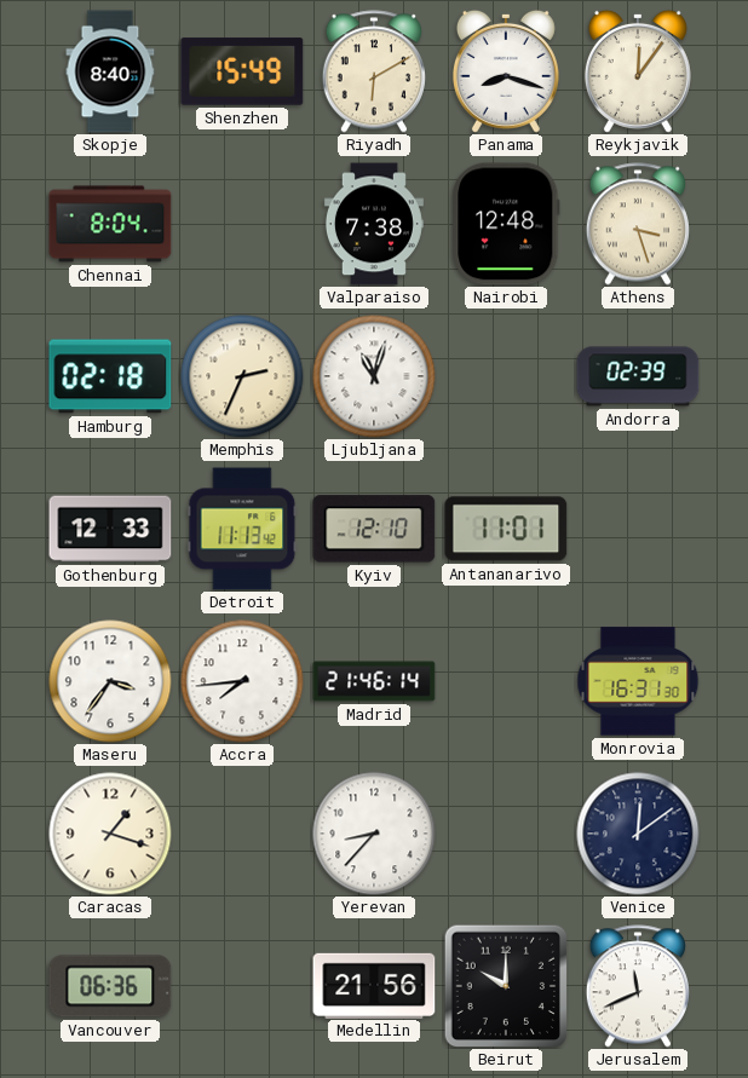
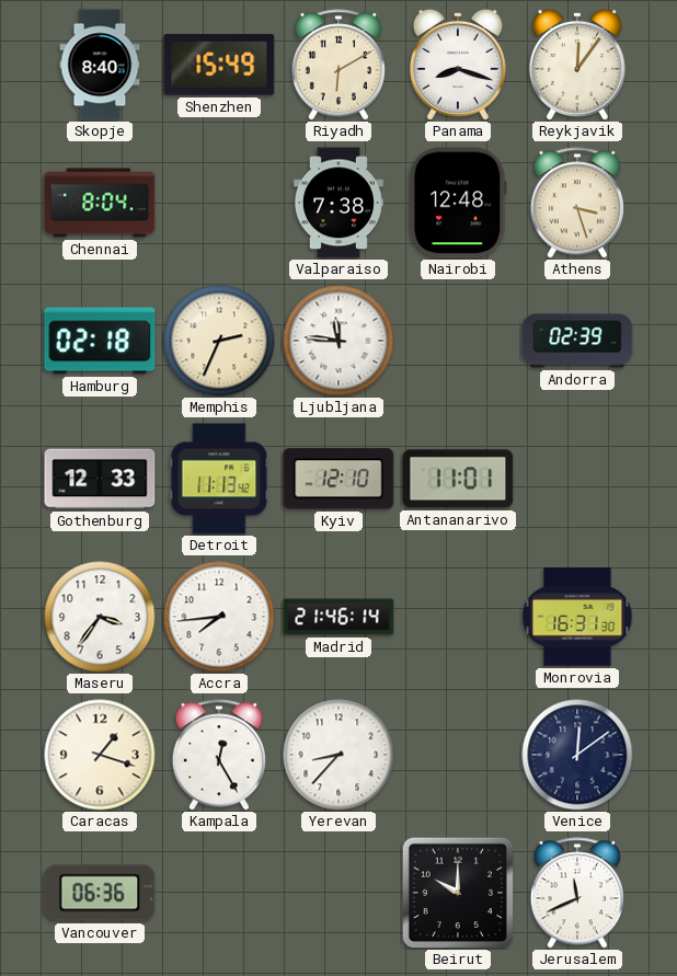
Ljubljana: 11:03 -> 11:46 (338, 341)
Kampala: none -> 12:25 (219, 755)
Medellin: 21:56 -> none (374, 985)
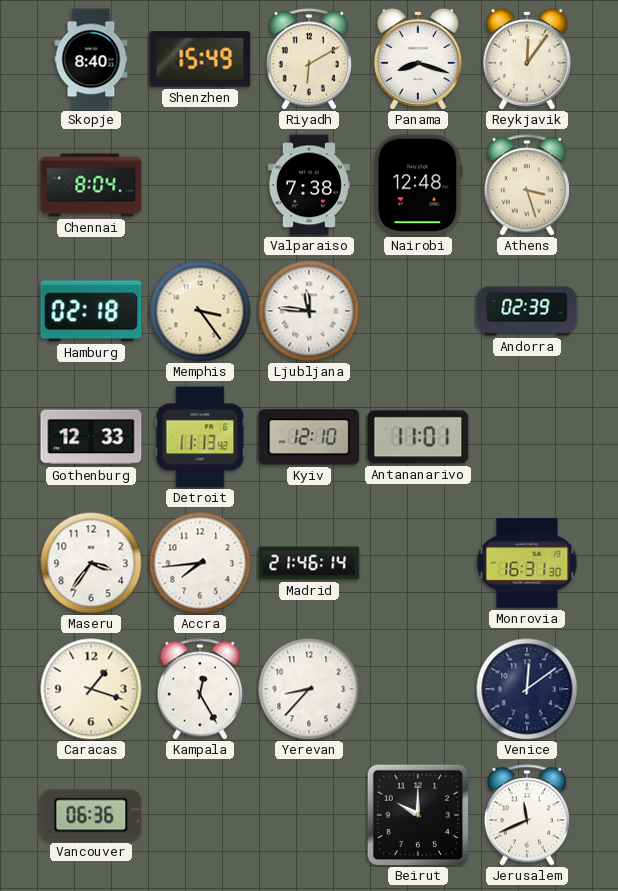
Memphis: 2:34 -> 3:24 (200, 311)
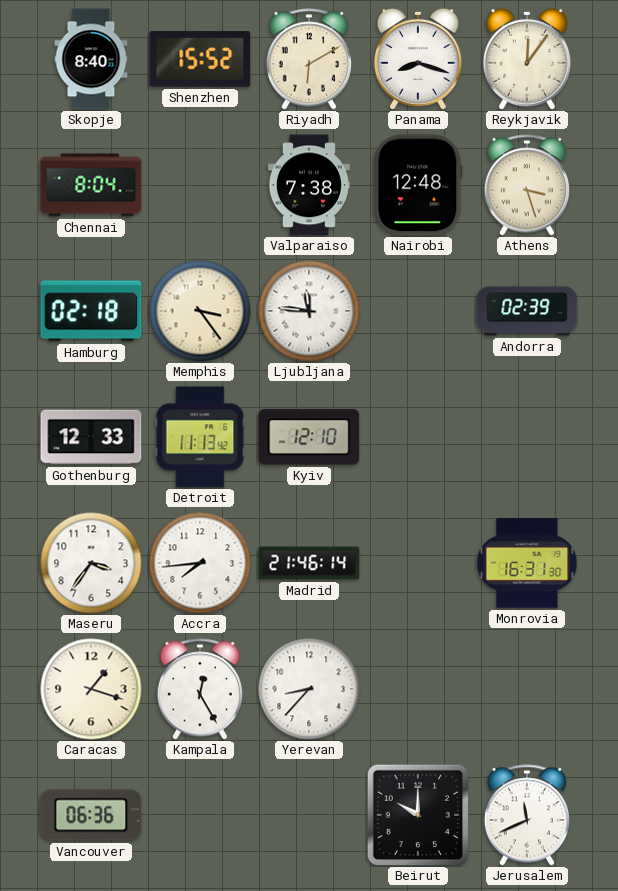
Shenzhen: 15:49 -> 15:52 (200, 59)
Antananarivo: 11:01 -> none (418, 437)
Venice: 12:09 -> none (527, 689)
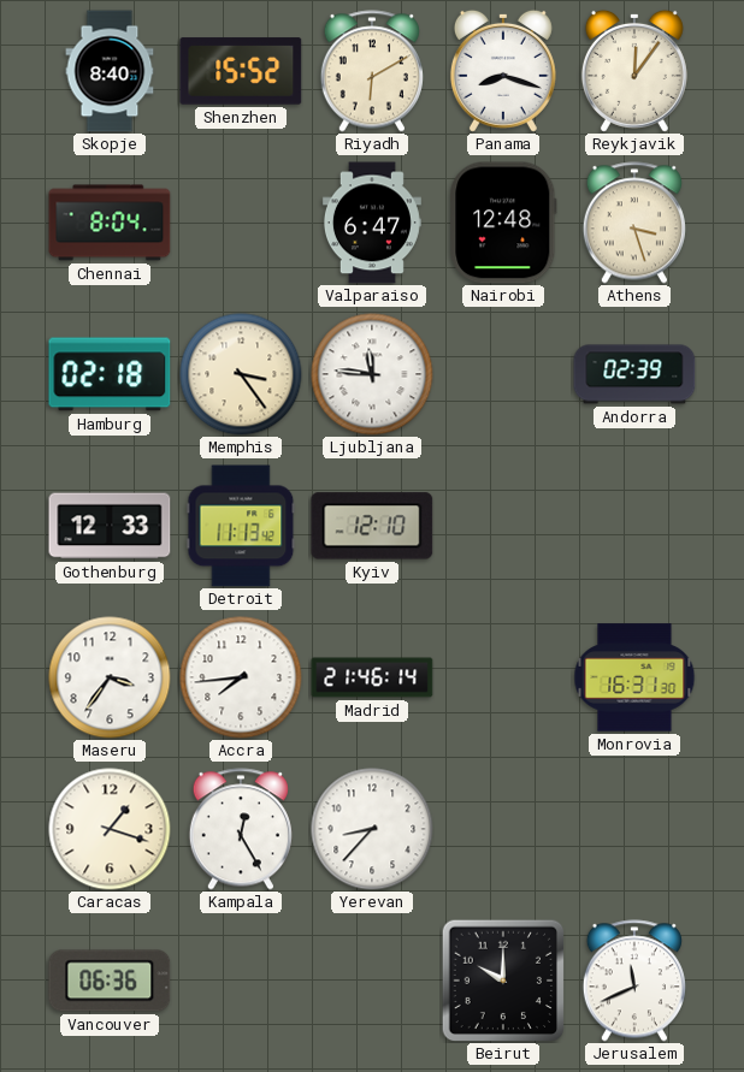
Valparaiso: 7:38 -> 6:47 (372, 223)
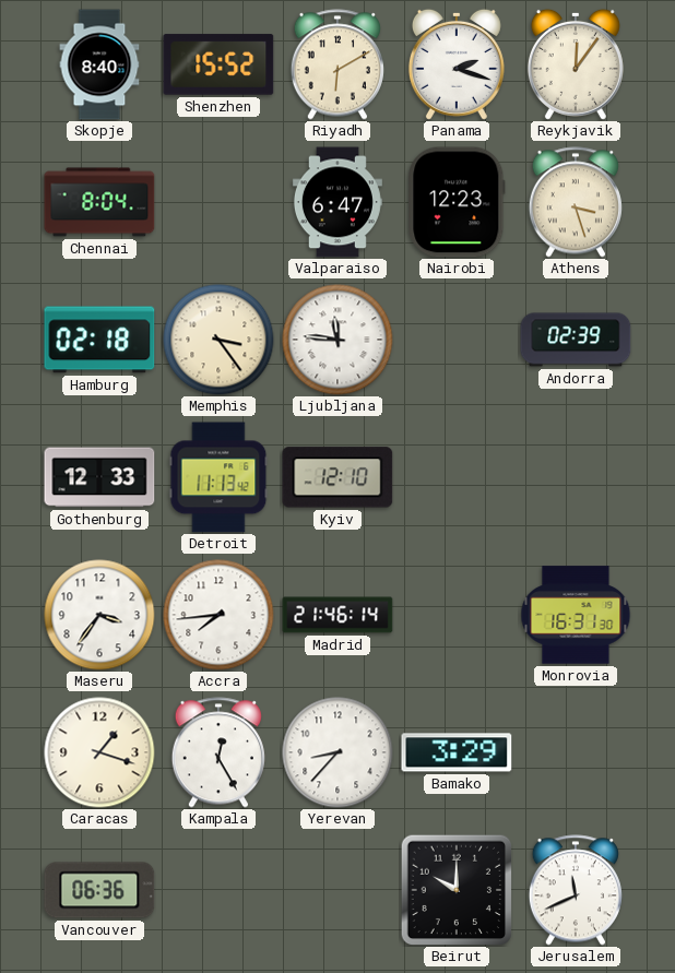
Panama: 8:18 -> 2:18 (457, 64)
Nairobi: 12:48 -> 12:23 (457, 202)
Bamako: none -> 3:29 (457, 752)
